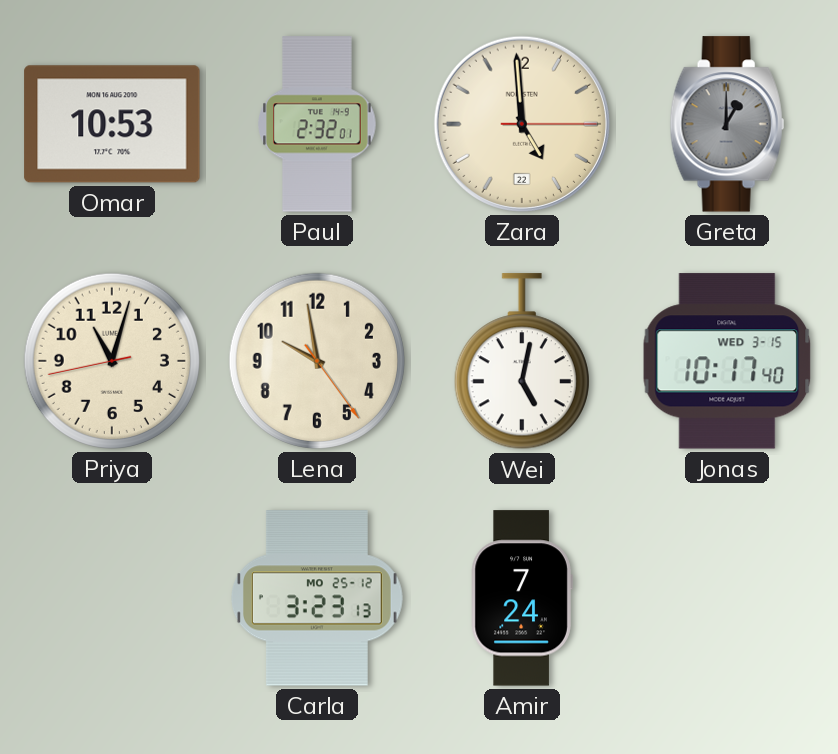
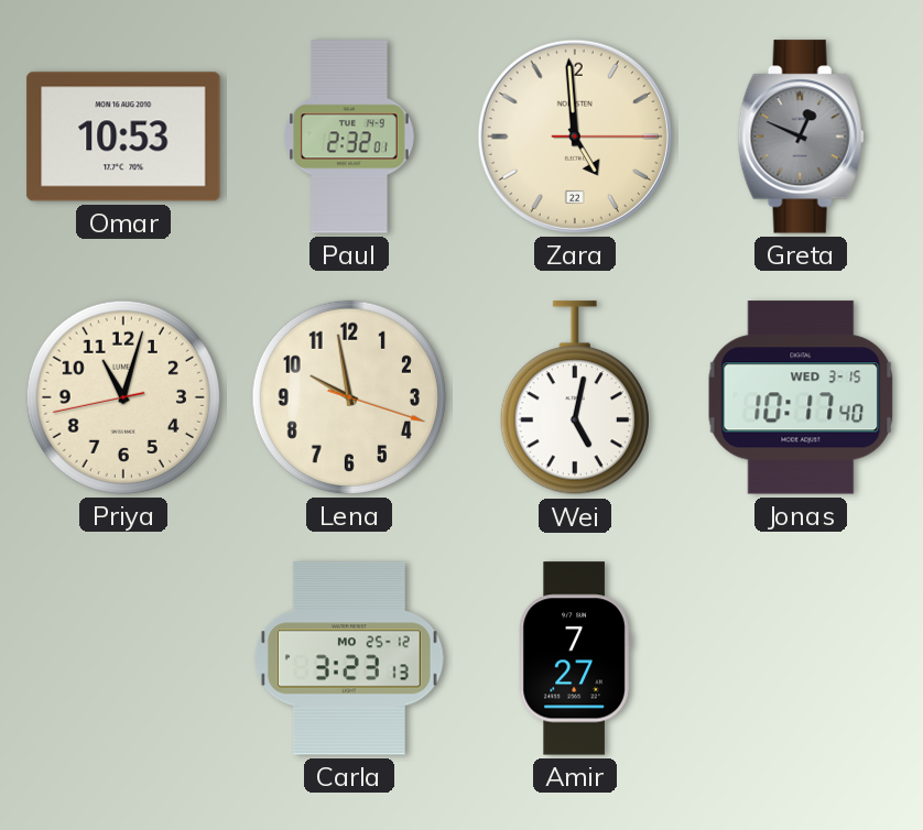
Greta: 1:00 -> 12:49 (801, 136)
Lena: 9:58:24 -> 9:58:18 (349, 397)
Amir: 7:24 -> 7:27 (575, 658)
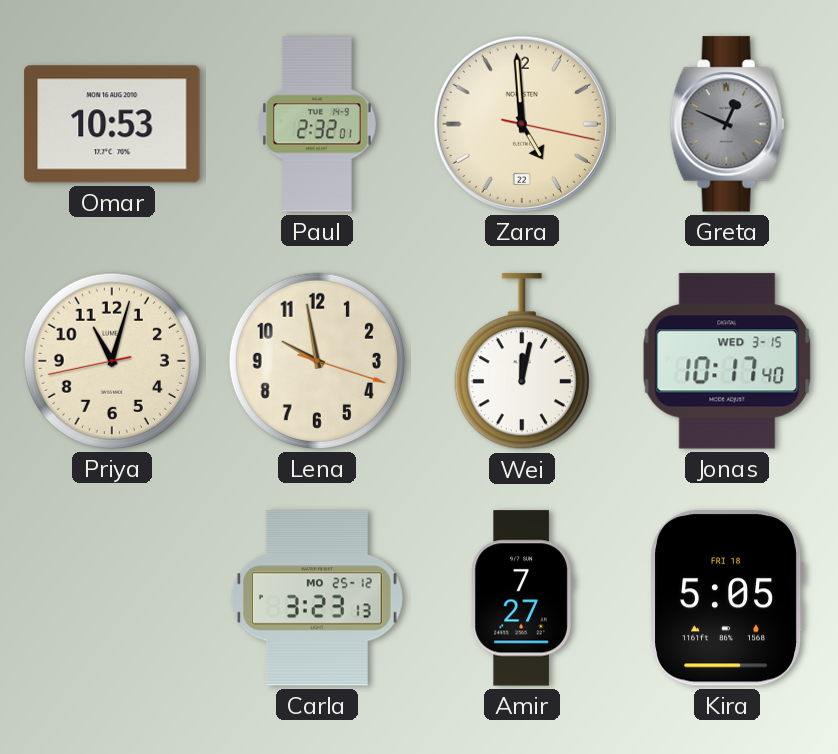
Zara: 4:59:15 -> 4:59:17 (522, 124)
Wei: 5:02 -> 12:02 (522, 362)
Kira: none -> 5:05 (727, 598)
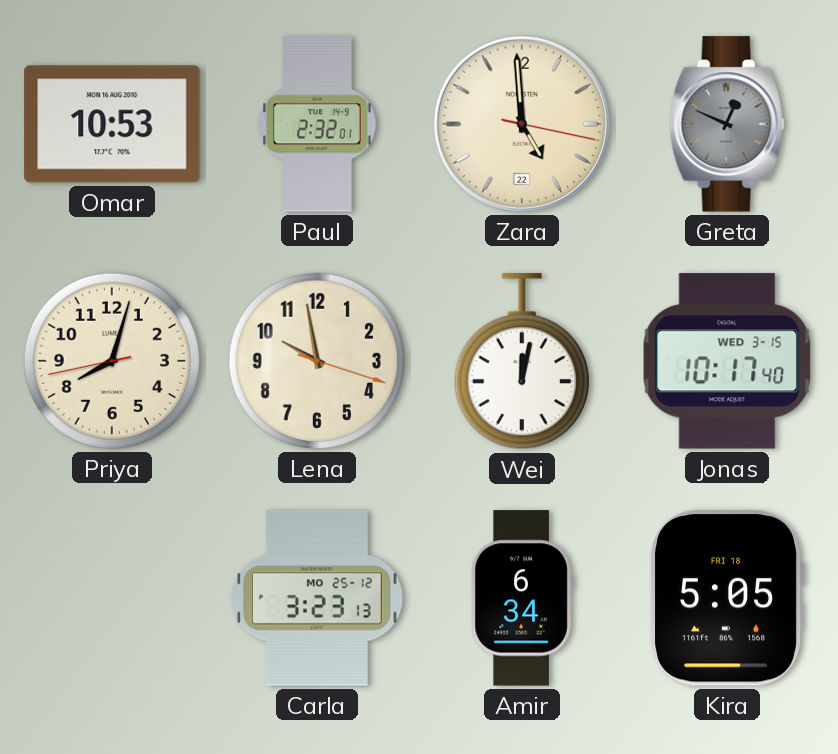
Priya: 11:02 -> 8:02 (112, 361)
Amir: 7:27 -> 6:34 (522, 598)
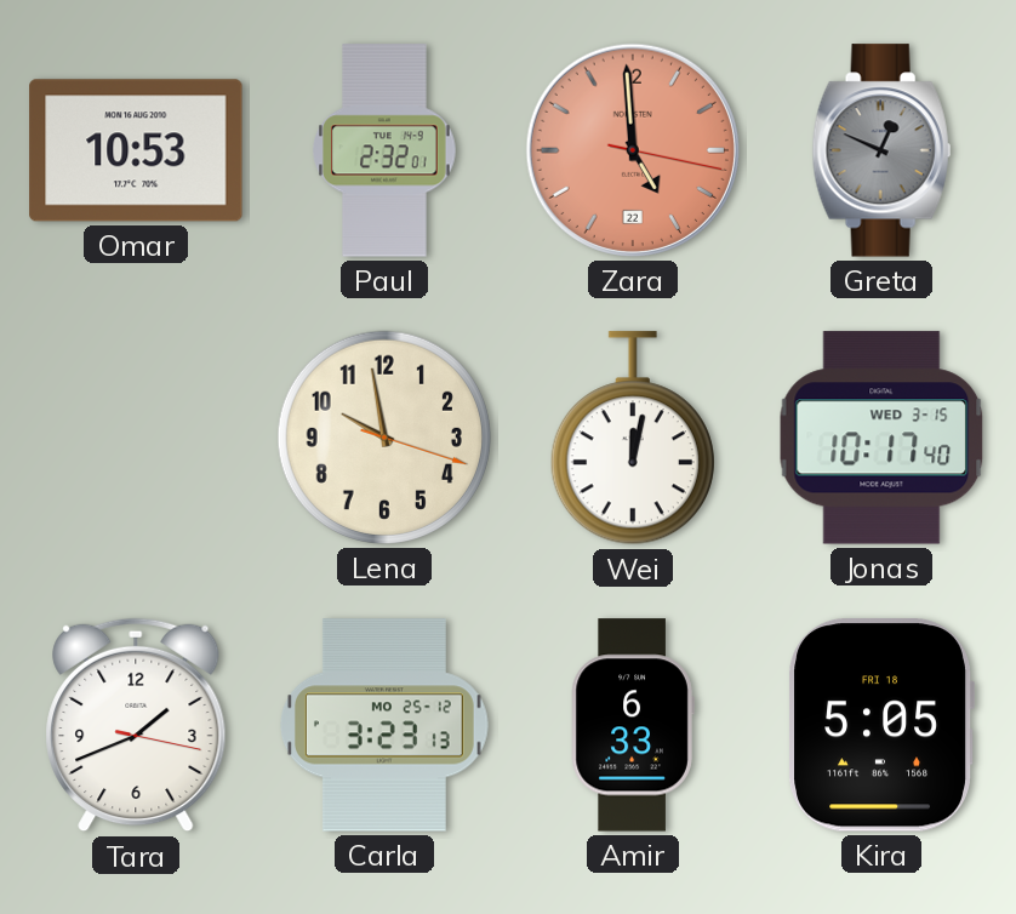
Zara dial: cream -> salmon (633, 150)
Priya: 8:02 -> none (112, 361)
Tara: none -> 1:41 (136, 725)
Amir: 6:34 -> 6:33 (633, 725)
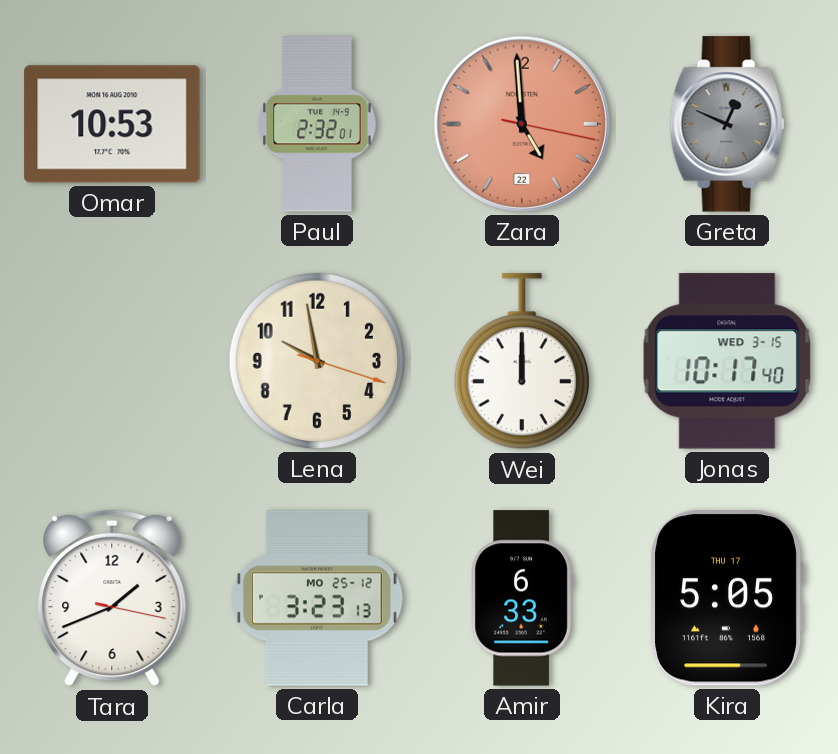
Wei: 12:02 -> 12:00 (522, 362)
Kira date: FRI 18 -> THU 17 (727, 598)
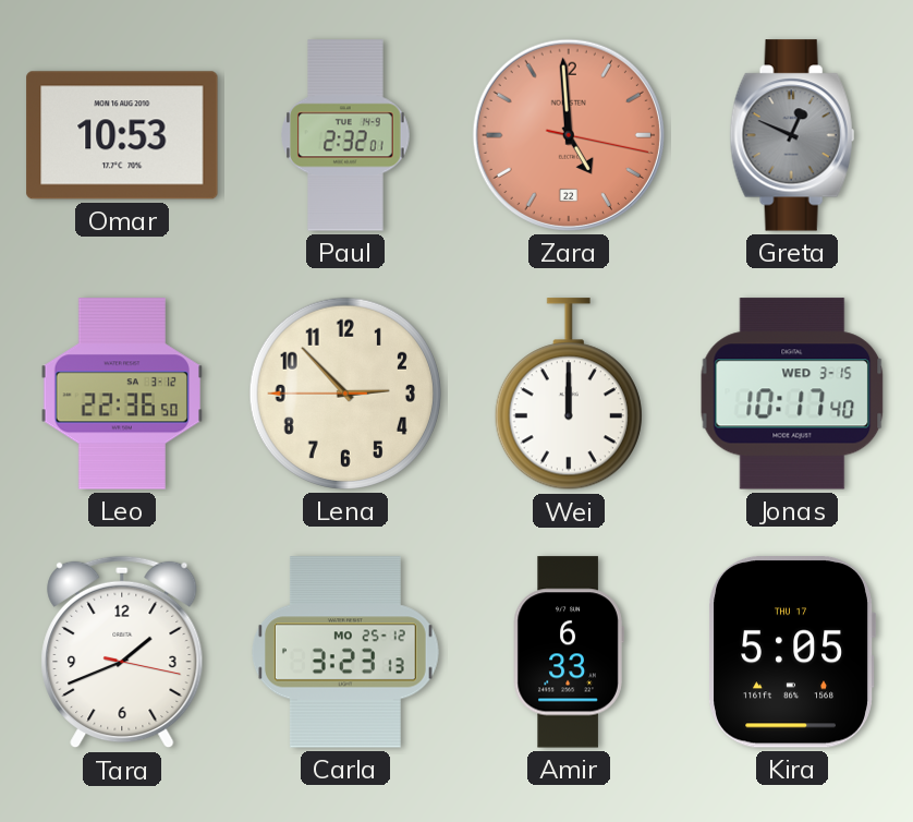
Leo: none -> 22:36 (121, 394)
Lena: 9:58 -> 2:52 (345, 394)
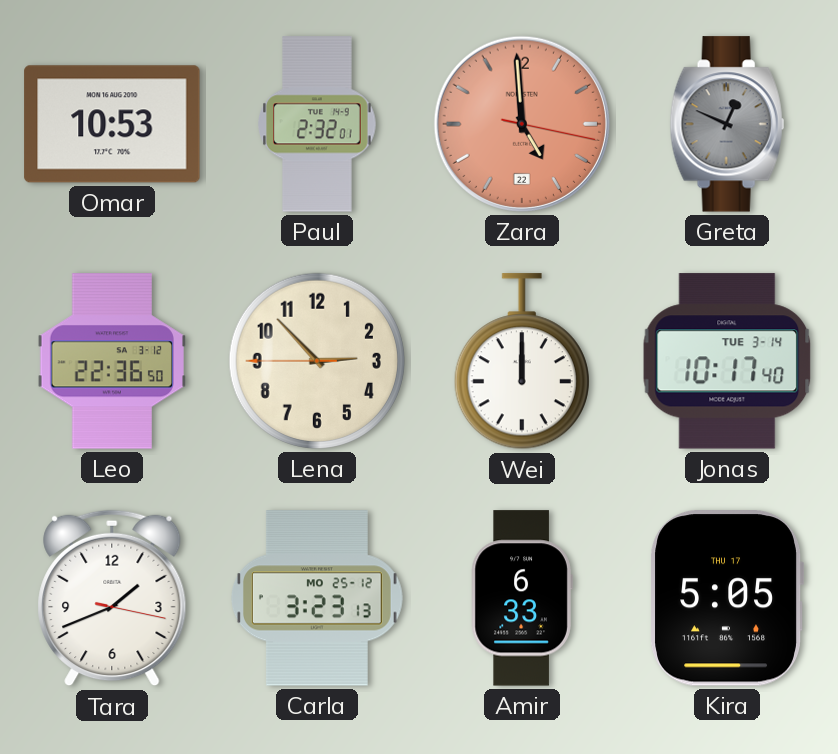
Jonas date: WED 3-15 -> TUE 3-14 (727, 361)
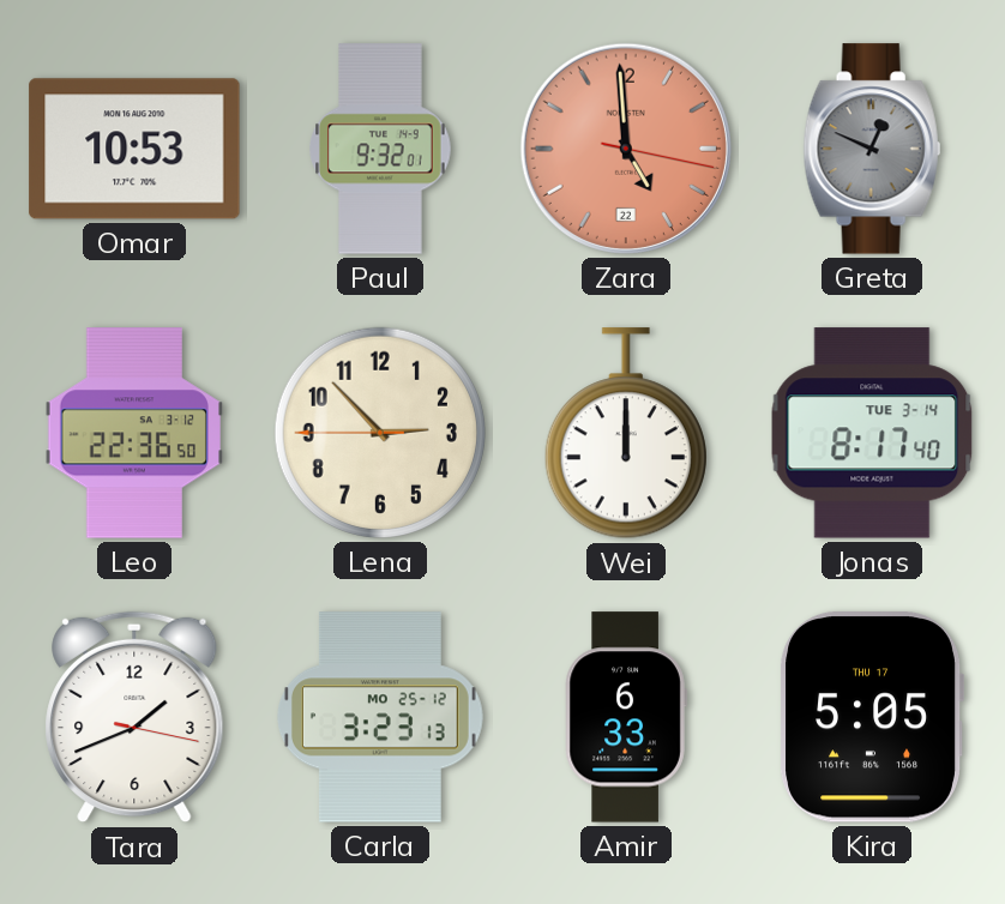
Paul: 2:32 -> 9:32 (380, 149)
Jonas: 10:17 -> 8:17 (872, 433)
